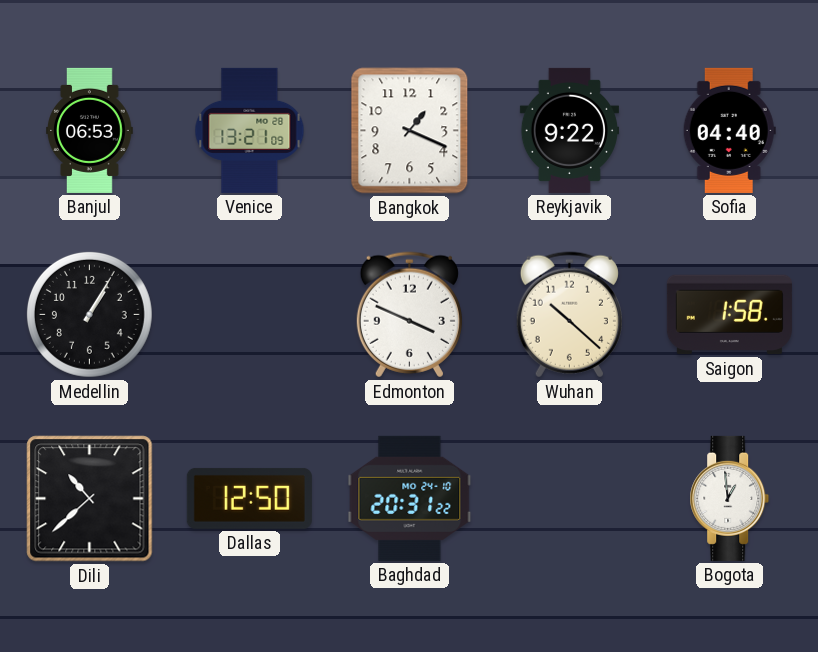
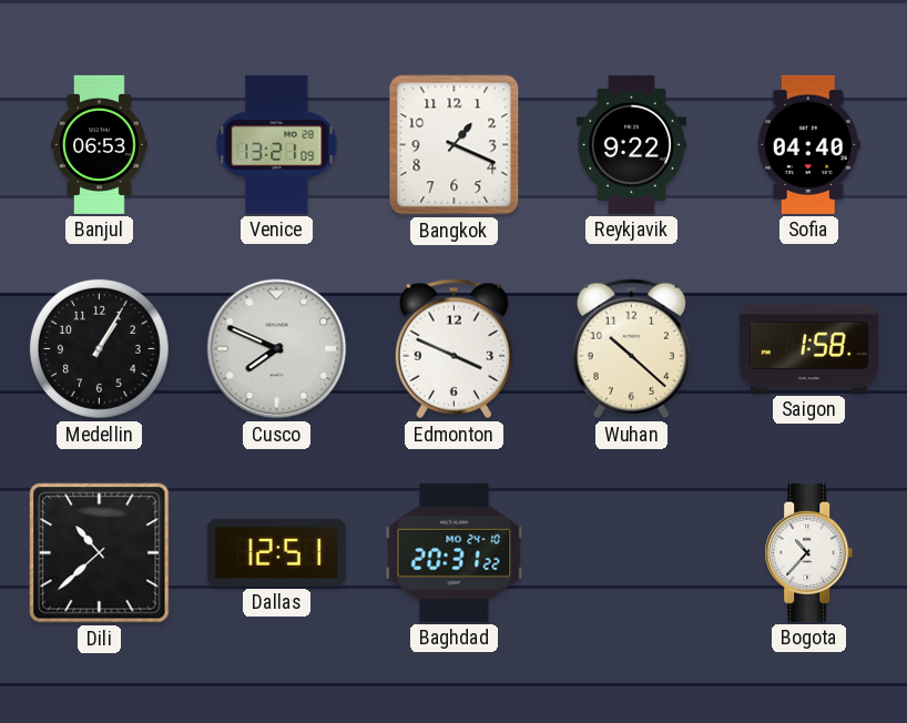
Cusco: none -> 7:49 (277, 349)
Dallas: 12:50 -> 12:51 (276, 552)
Bogota: 12:59 -> 10:37 (809, 552)
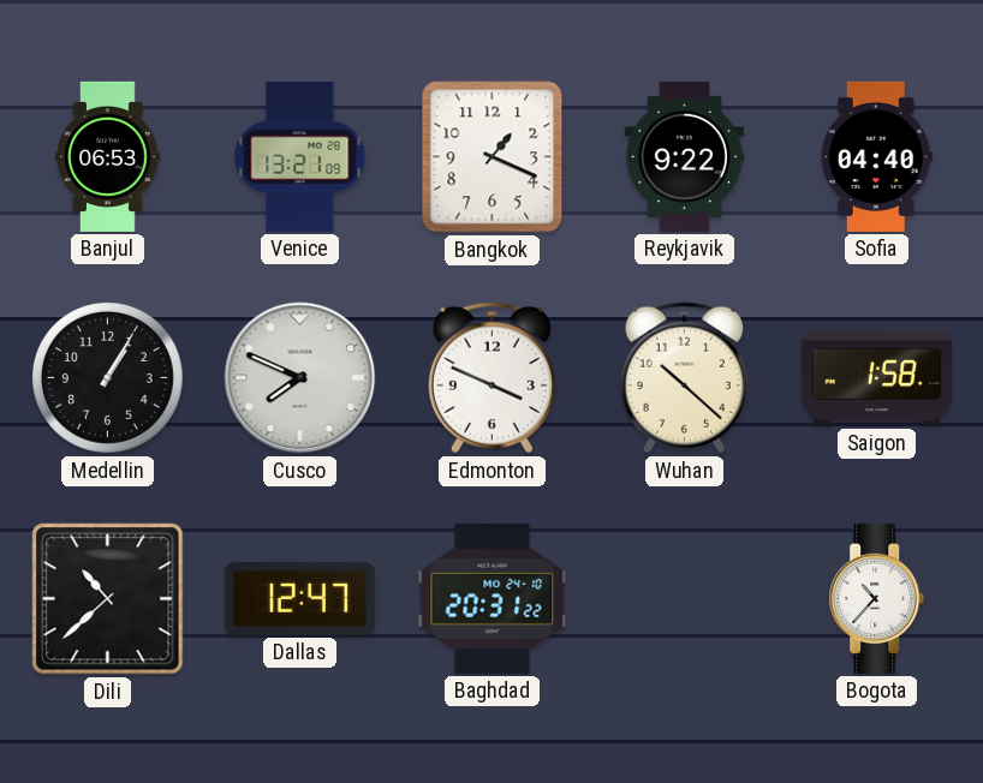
Dallas: 12:51 -> 12:47 (299, 598)
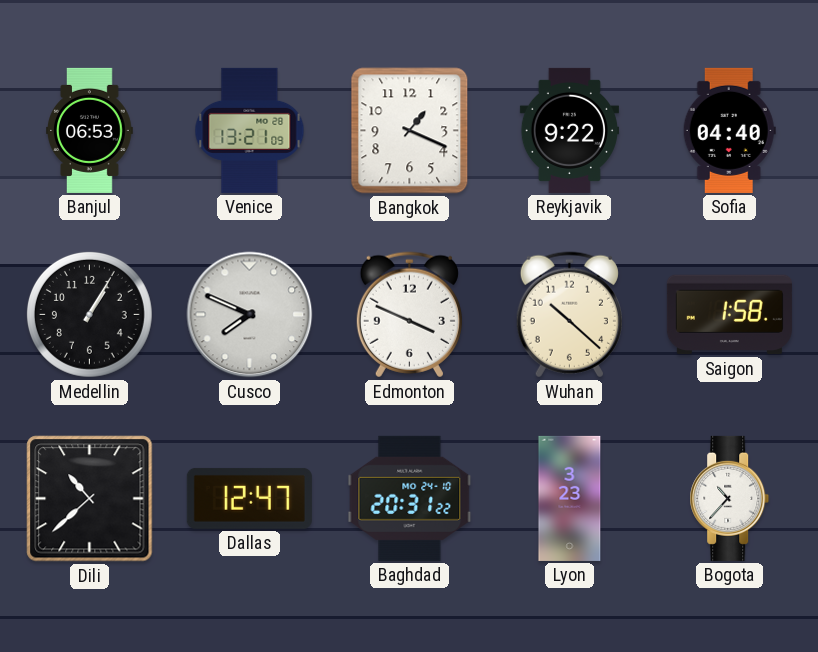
Lyon: none -> 3:23 (570, 498)
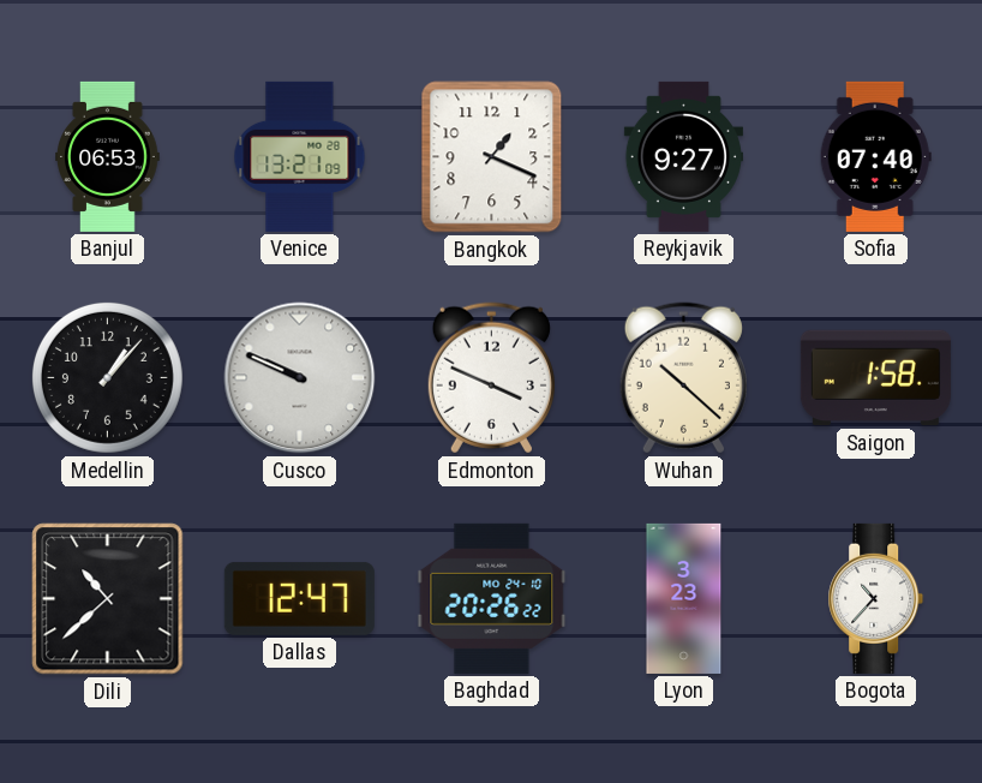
Reykjavik: 9:22 -> 9:27 (683, 156)
Sofia: 04:40 -> 07:40 (875, 156)
Medellin: 1:05 -> 1:07 (107, 377)
Cusco: 7:49 -> 9:49 (300, 378)
Baghdad: 20:31 -> 20:26 (492, 598)
